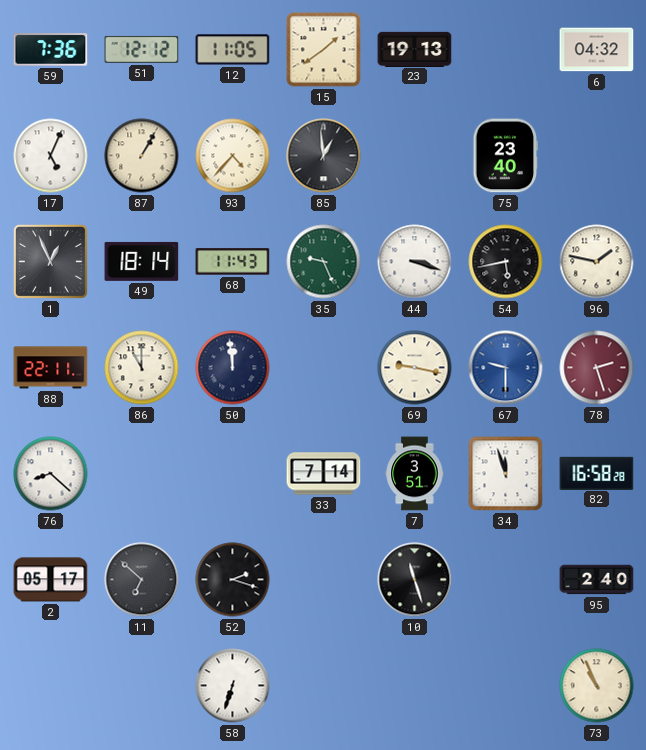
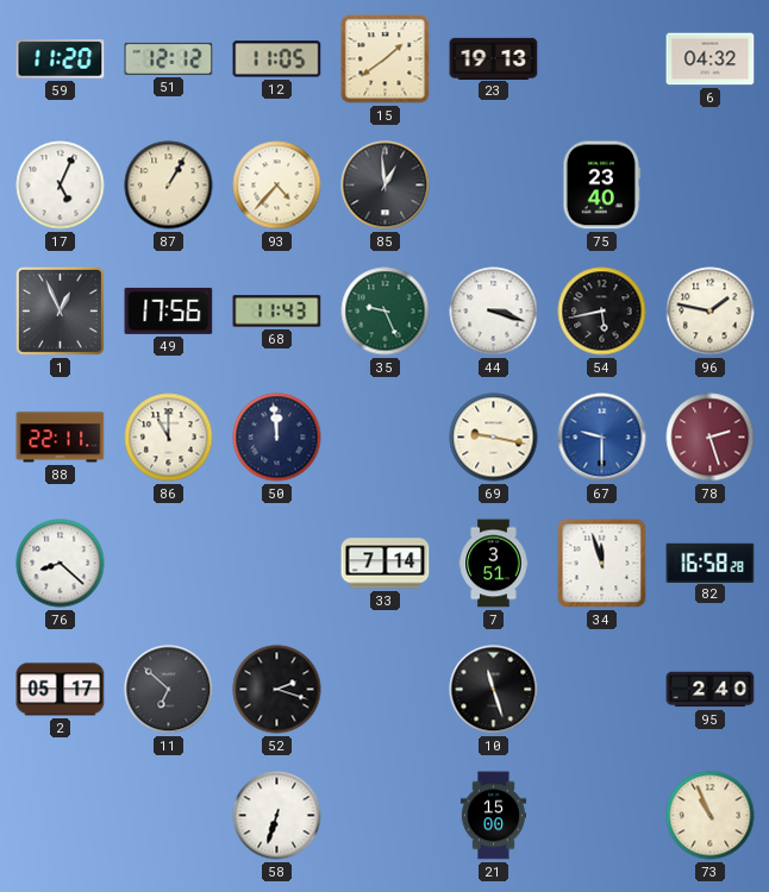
59: 7:36 -> 11:20 (61, 59)
49: 18:14 -> 17:56 (169, 310)
21: none -> 15:00 (493, 816)
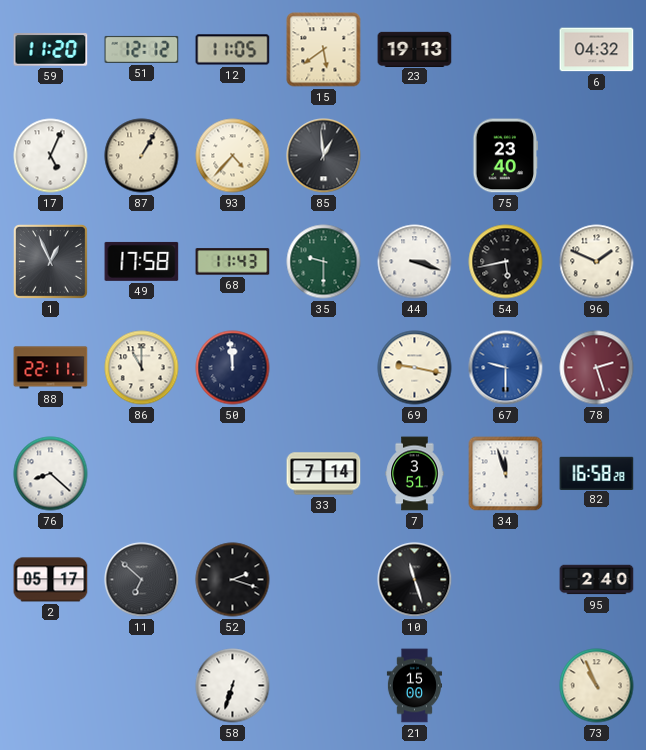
15: 1:39 -> 5:39 (324, 50)
49: 17:56 -> 17:58 (142, 261)
35: 9:26 -> 9:30 (324, 262)
96: 1:47 -> 1:49 (597, 262)
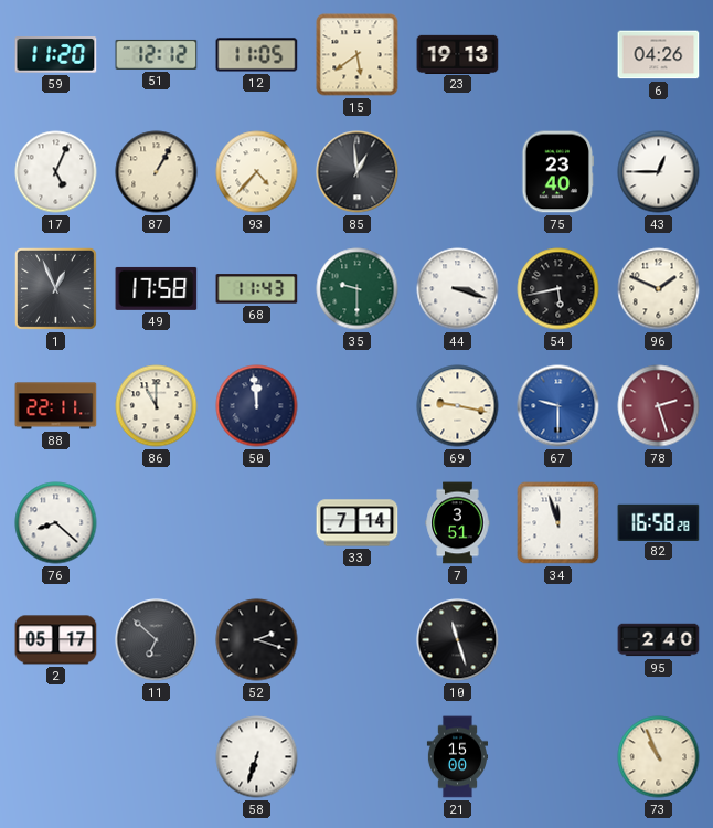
6: 04:32 -> 04:26 (659, 55)
43: none -> 12:45 (659, 172)
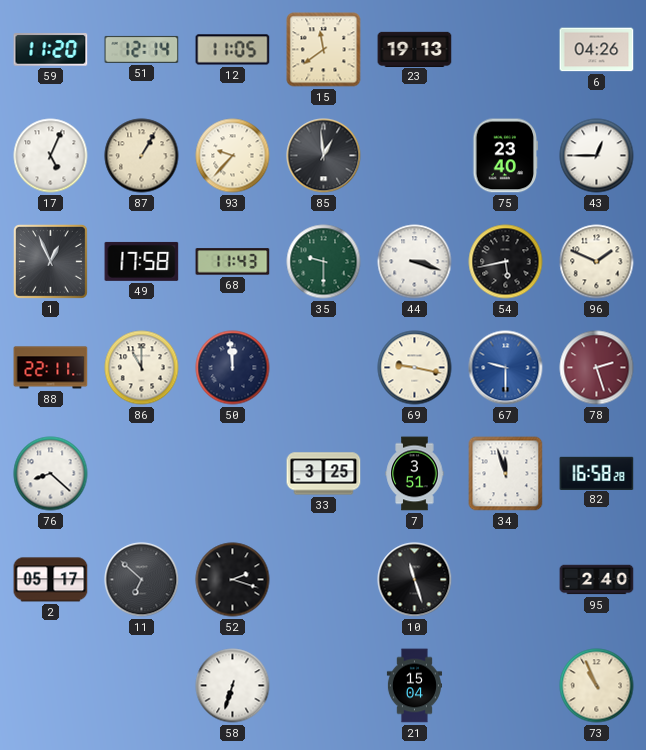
51: 12:12 -> 12:14 (142, 49)
15: 5:39 -> 11:39 (324, 50)
93: 4:37 -> 9:37 (233, 156)
33: 7:14 -> 3:25 (324, 474)
21: 15:00 -> 15:04 (414, 686)
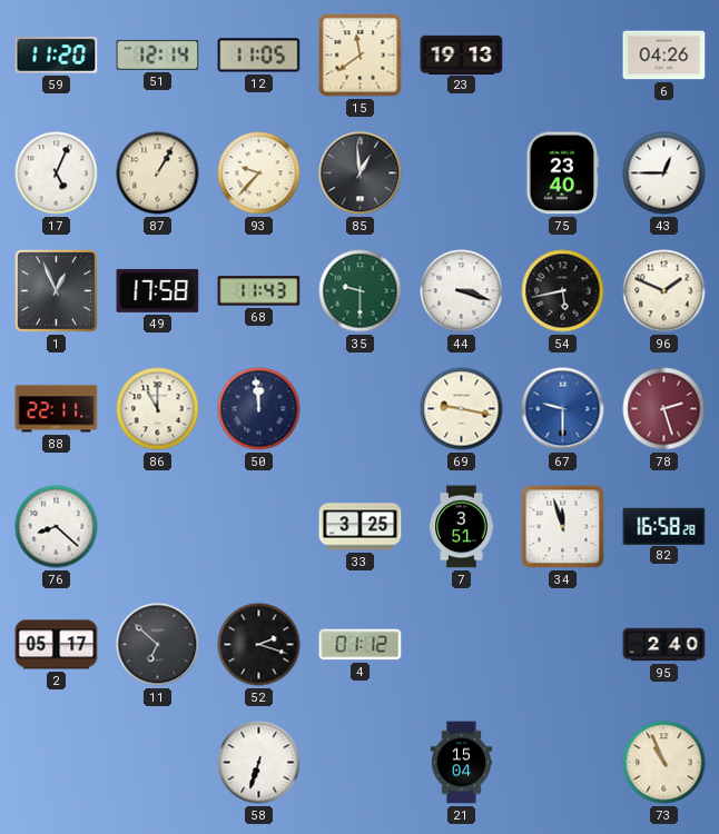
4: none -> 01:12 (361, 645)
10: 11:27 -> none (415, 580)
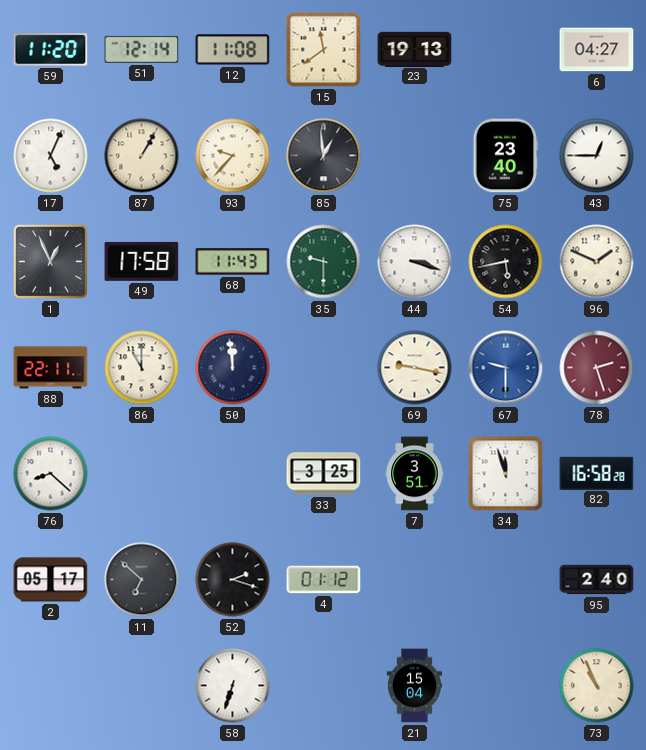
12: 11:05 -> 11:08 (233, 50)
6: 04:26 -> 04:27 (597, 50)
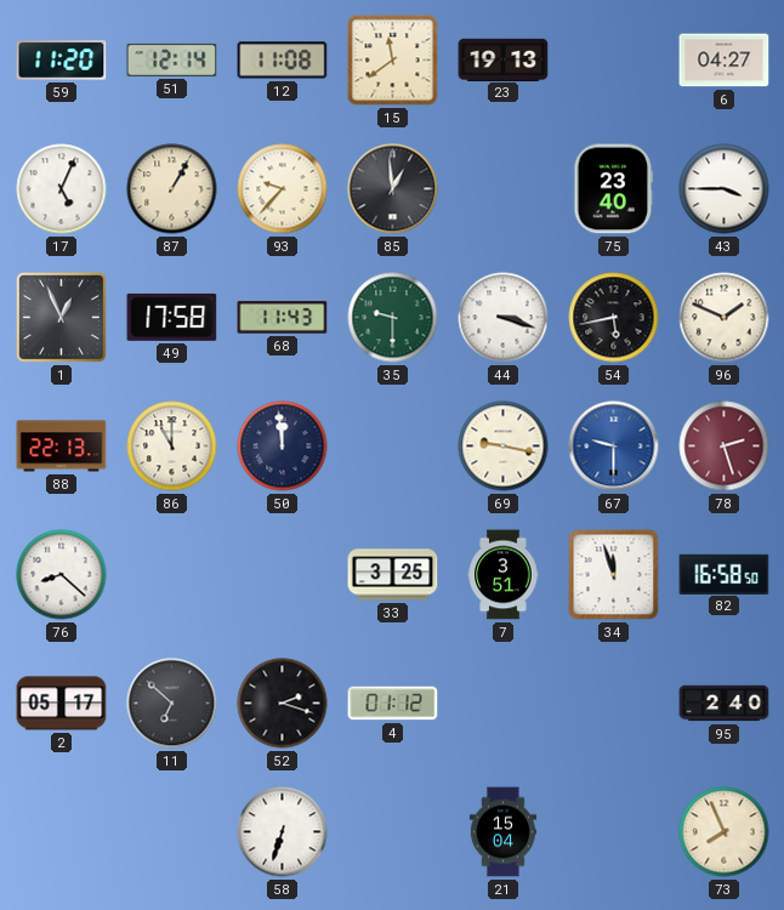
43: 12:45 -> 3:45 (725, 189)
88: 22:11 -> 22:13 (62, 447)
82: 16:58:28 -> 16:58:50 (725, 574)
73: 10:56 -> 7:56 (725, 832)
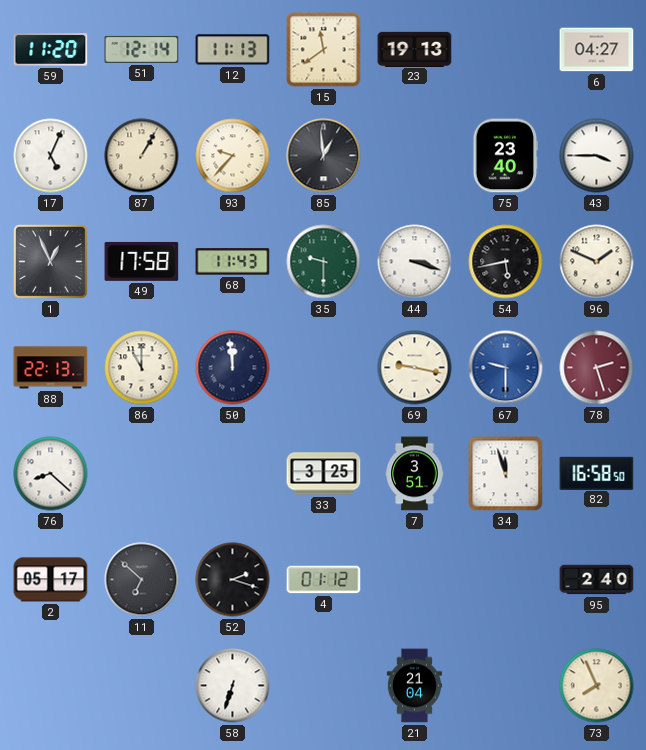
12: 11:08 -> 11:13 (233, 50)
21: 15:04 -> 21:04 (414, 686)
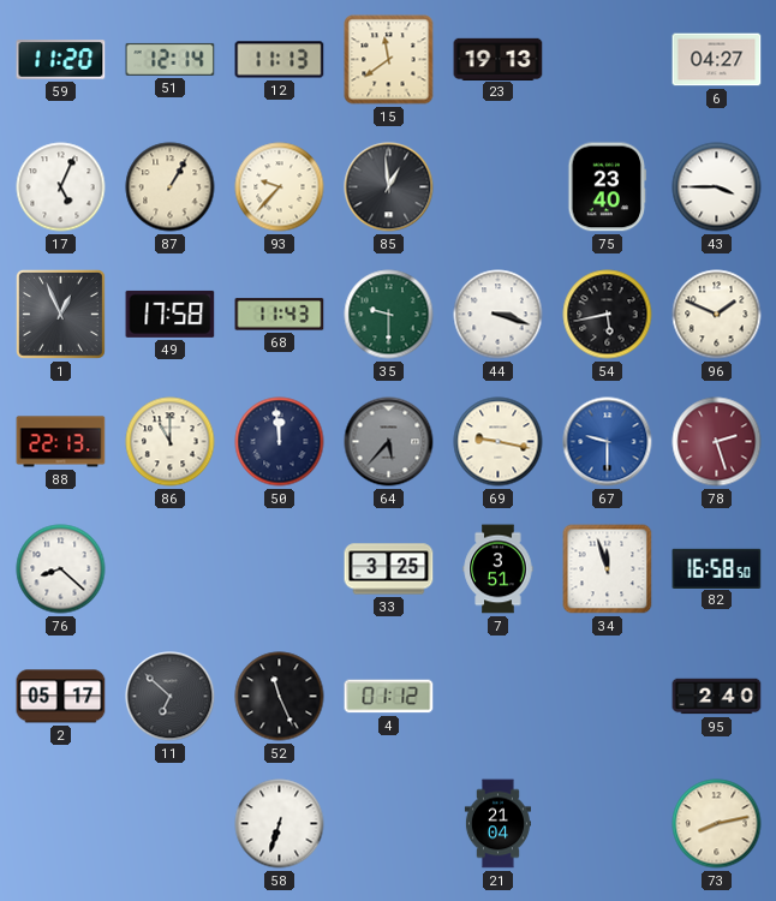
64: none -> 5:37 (389, 442)
52: 2:18 -> 11:26 (280, 697)
73: 7:56 -> 8:13 (717, 824)
